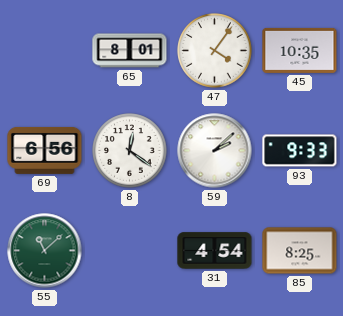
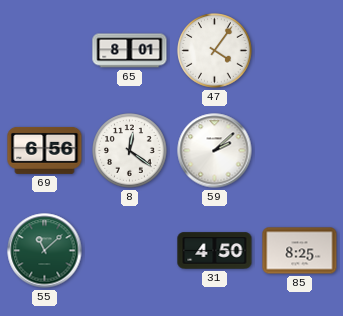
45: 10:35 -> none (300, 50)
93: 9:33 -> none (300, 151)
31: 4:54 -> 4:50 (215, 251)
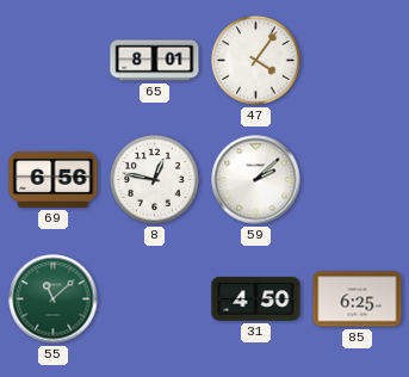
8: 12:21 -> 12:47 (155, 180)
85: 8:25 -> 6:25 (358, 299)
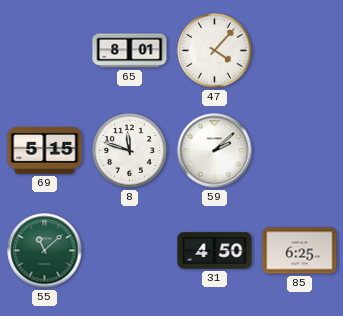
47: 4:06 -> 4:07 (215, 51)
69: 6:56 -> 5:15 (45, 150)
8: 12:47 -> 11:48 (130, 151)
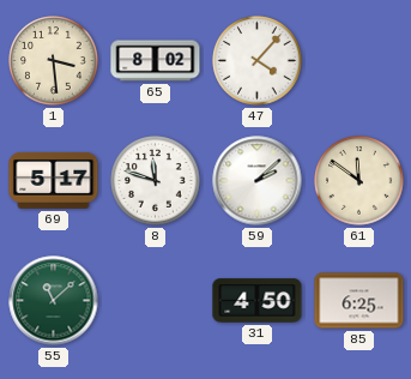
1: none -> 3:29 (54, 61)
65: 8:01 -> 8:02 (156, 61)
69: 5:15 -> 5:17 (54, 180)
61: none -> 11:51 (359, 181)
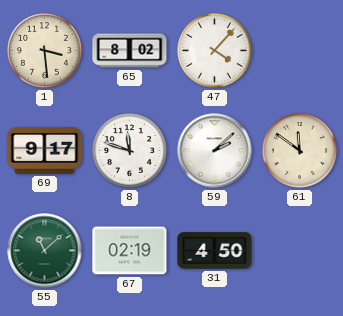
69: 5:17 -> 9:17 (45, 150)
67: none -> 02:19 (130, 251)
85: 6:25 -> none (359, 301)
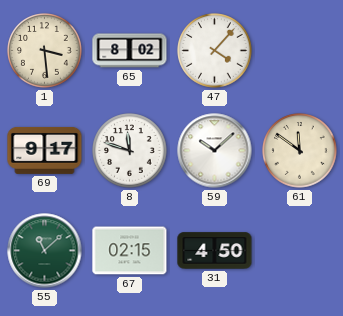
59: 2:08 -> 10:08 (215, 151)
67: 02:19 -> 02:15 (130, 251)
